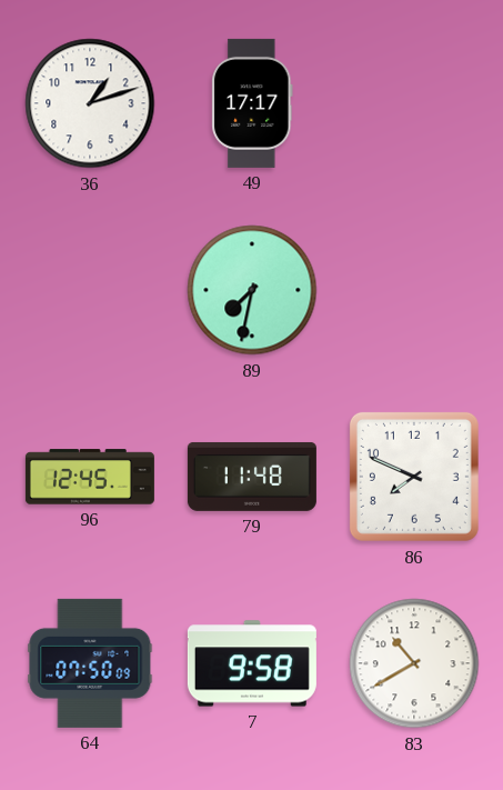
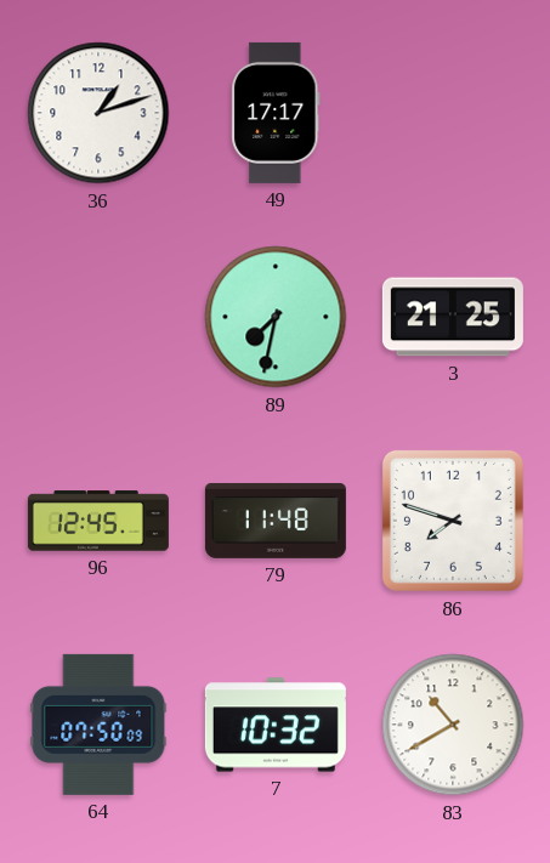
3: none -> 21:25 (453, 317)
86: 7:49 -> 7:48 (453, 521)
7: 9:58 -> 10:32 (276, 725)
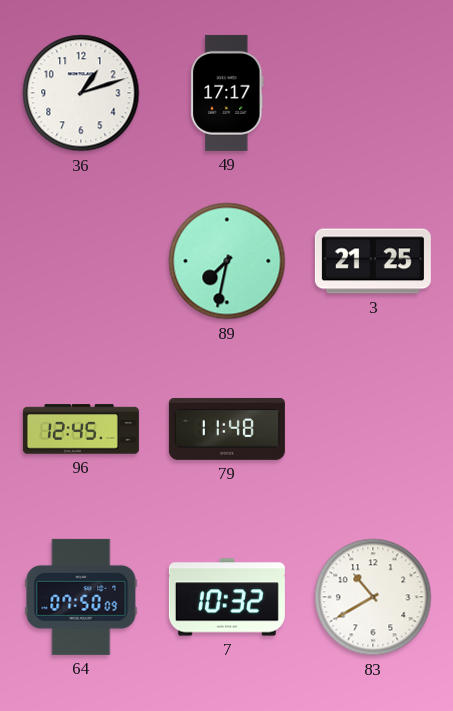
86: 7:48 -> none (453, 521)
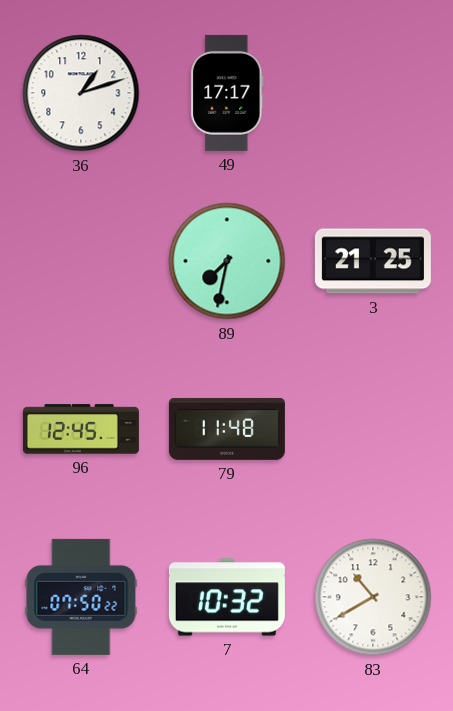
64: 07:50:09 -> 07:50:22 (81, 597)
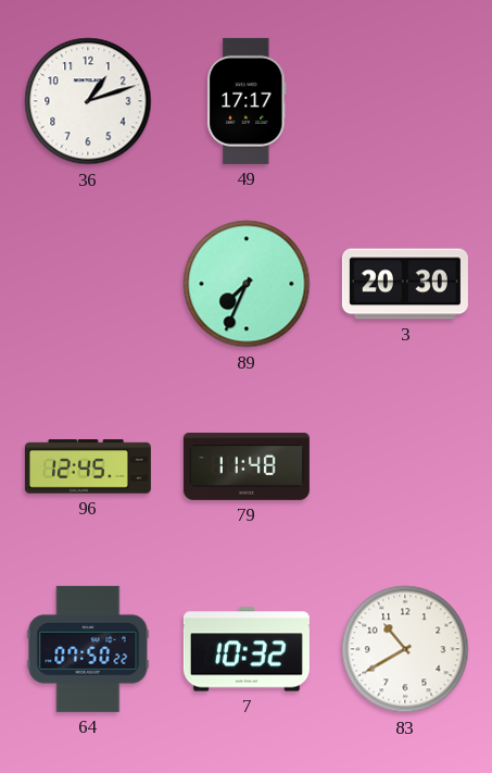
89: 7:32 -> 7:34 (247, 284)
3: 21:25 -> 20:30 (405, 284)
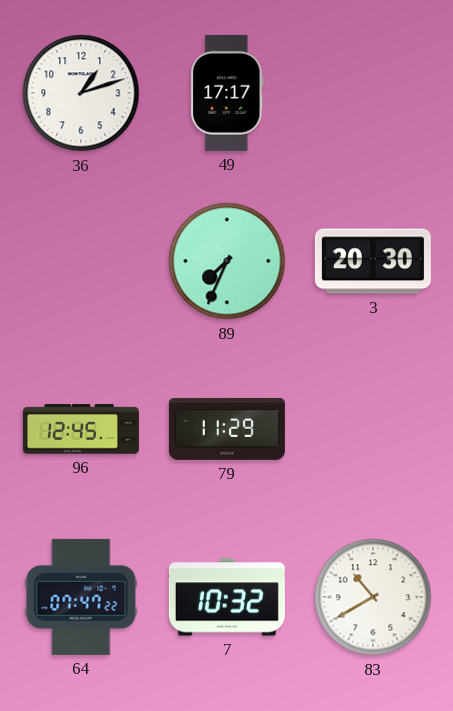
79: 11:48 -> 11:29 (227, 429)
64: 07:50 -> 07:47 (81, 597)
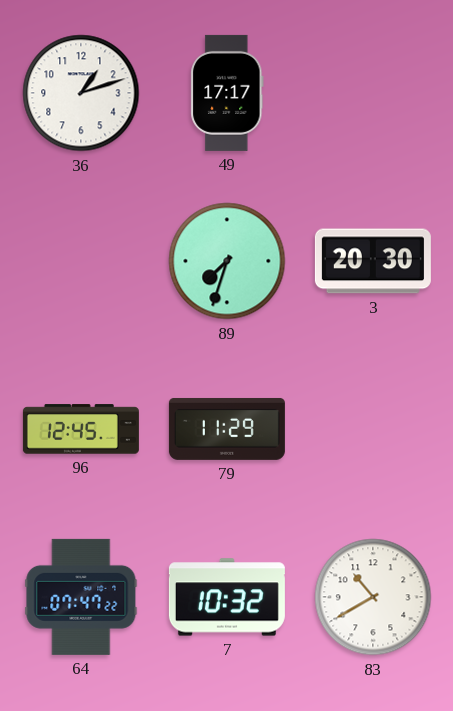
89: 7:34 -> 7:33 (227, 261)
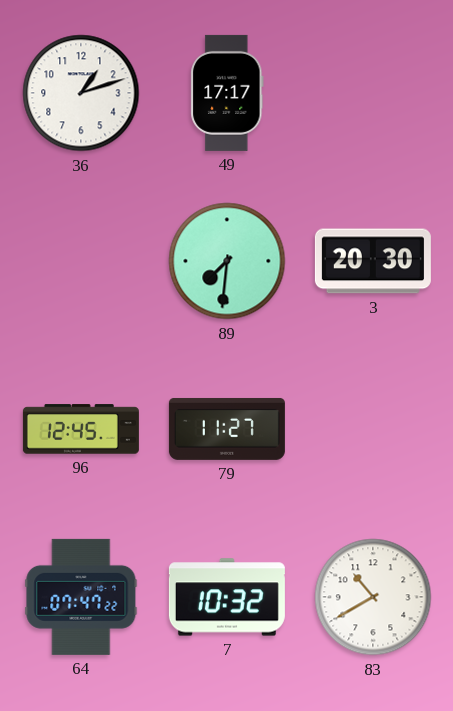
89: 7:33 -> 7:31 (227, 261)
79: 11:29 -> 11:27 (227, 429)
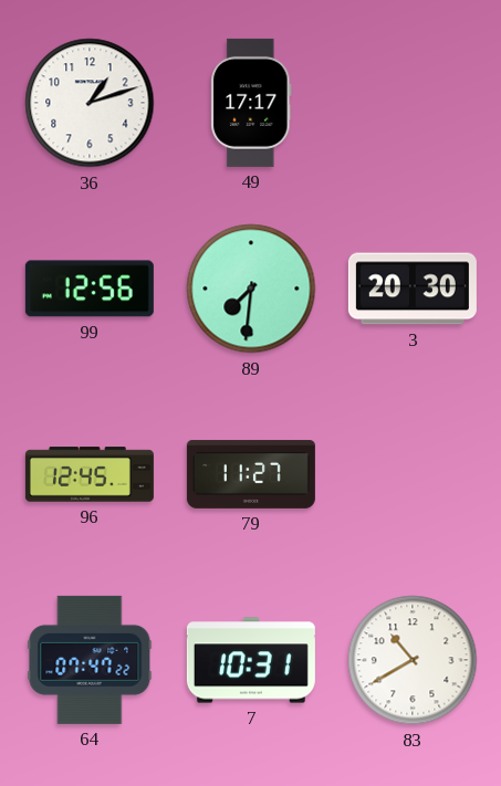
99: none -> 12:56 (90, 289)
7: 10:32 -> 10:31 (251, 660)
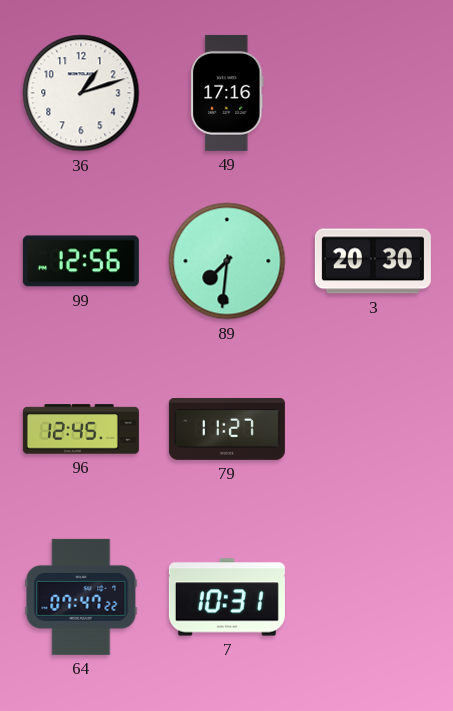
49: 17:17 -> 17:16 (227, 93)
83: 10:40 -> none (413, 660)
